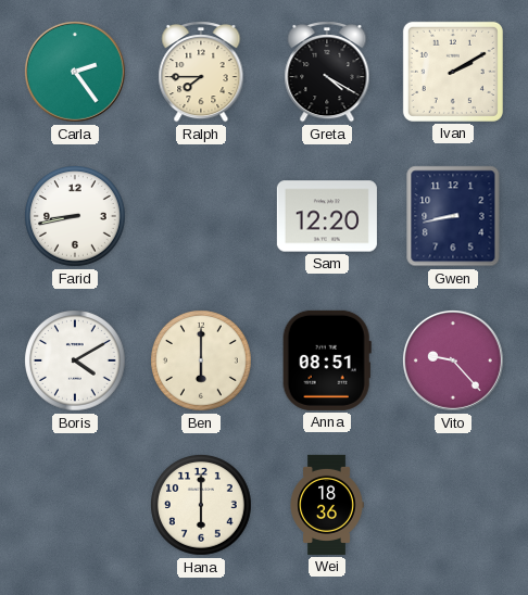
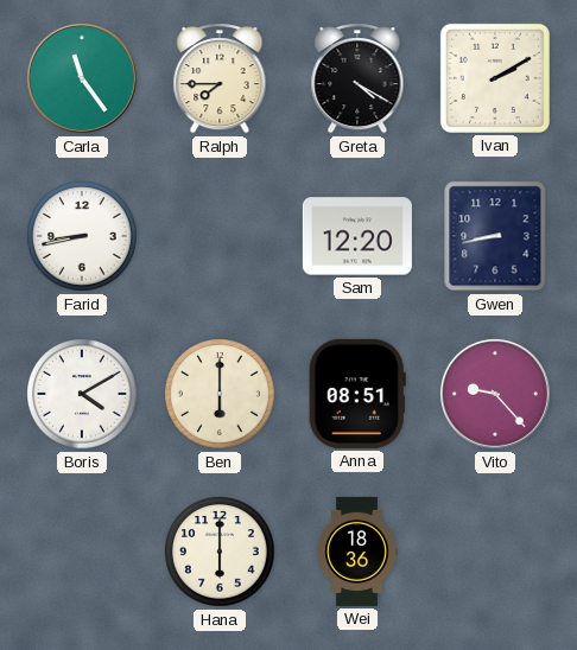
Carla: 2:24 -> 11:24 (82, 78)
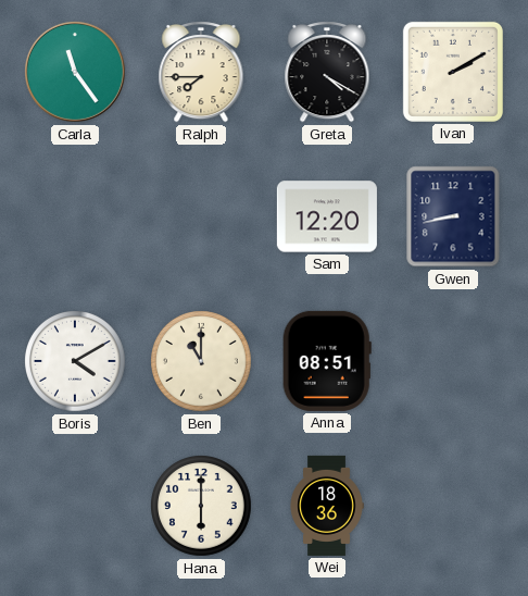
Farid: 8:43 -> none (83, 237)
Ben: 6:00 -> 11:00 (202, 362)
Vito: 9:23 -> none (495, 394)
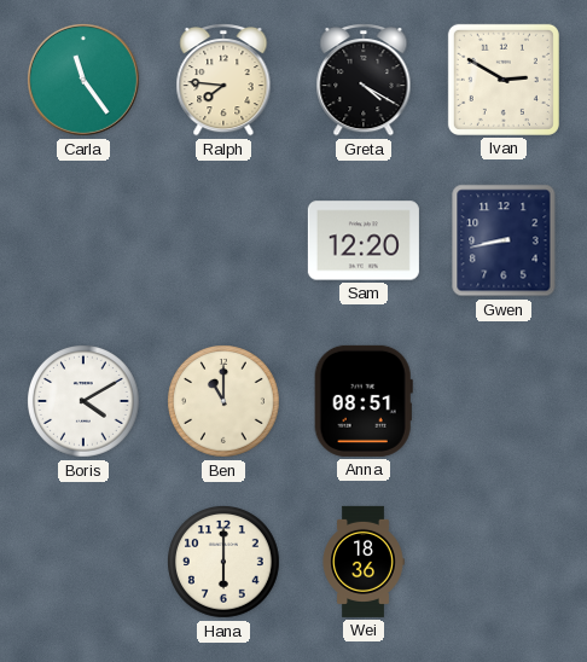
Ralph: 7:45 -> 7:46 (223, 81)
Ivan: 2:10 -> 2:50 (504, 80)
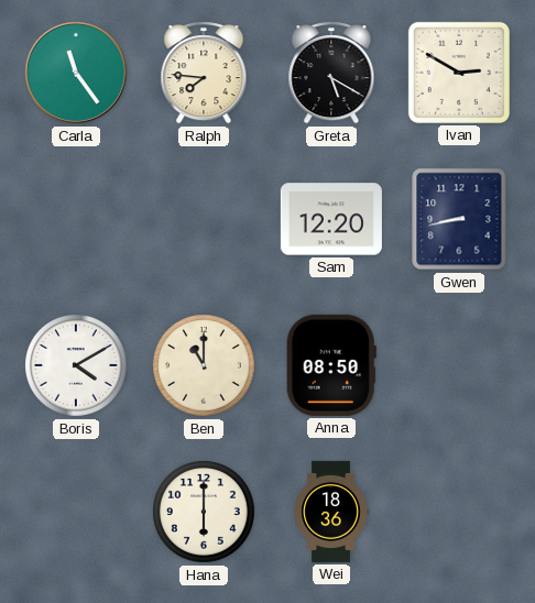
Greta: 4:20 -> 5:20 (331, 74)
Anna: 08:51 -> 08:50 (331, 365)
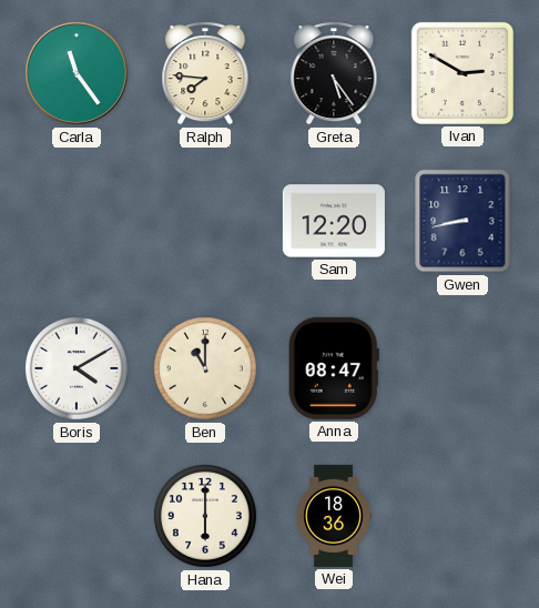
Greta: 5:20 -> 5:24 (334, 74)
Anna: 08:50 -> 08:47 (334, 368)
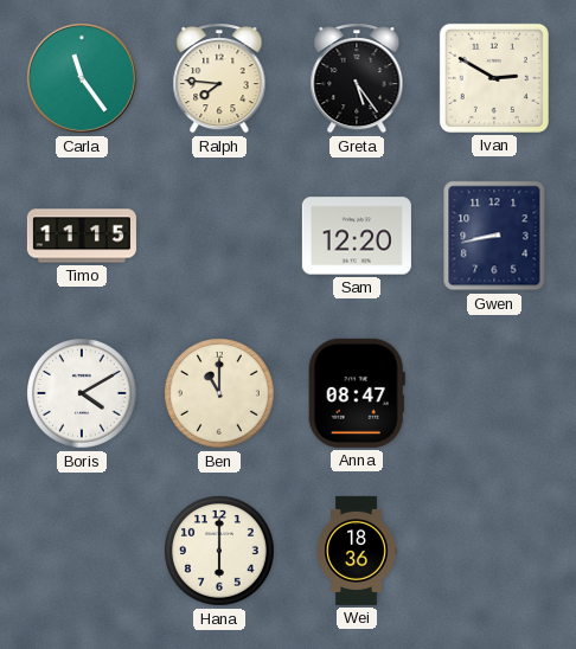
Timo: none -> 11:15 (82, 236)
